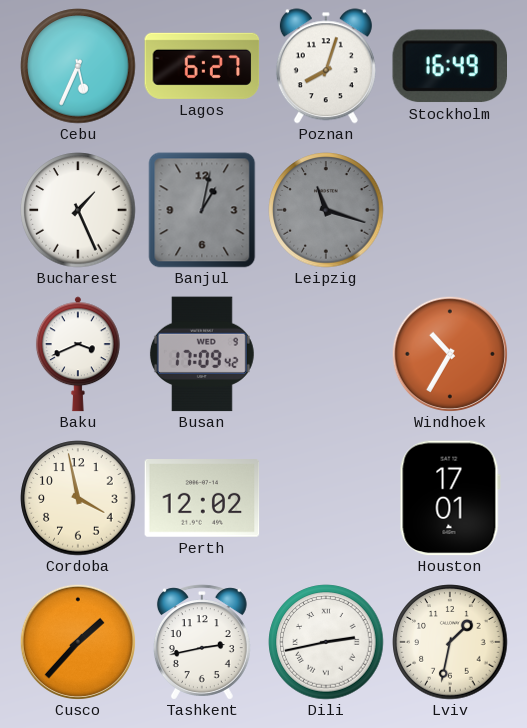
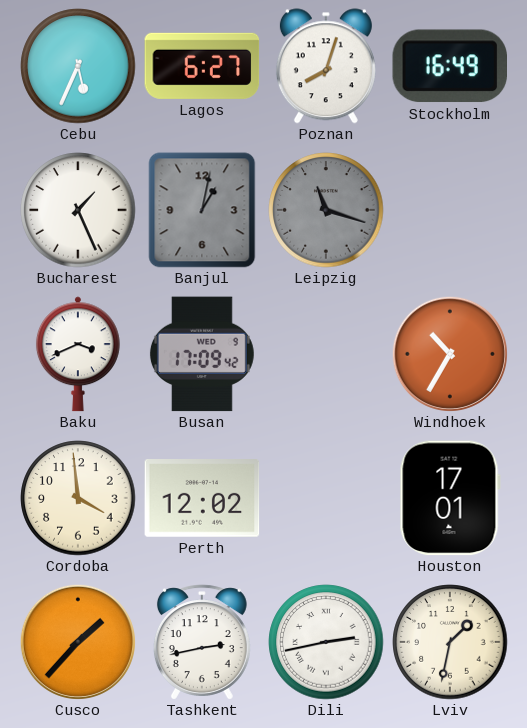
Cordoba: 3:58 -> 3:59 (78, 498)
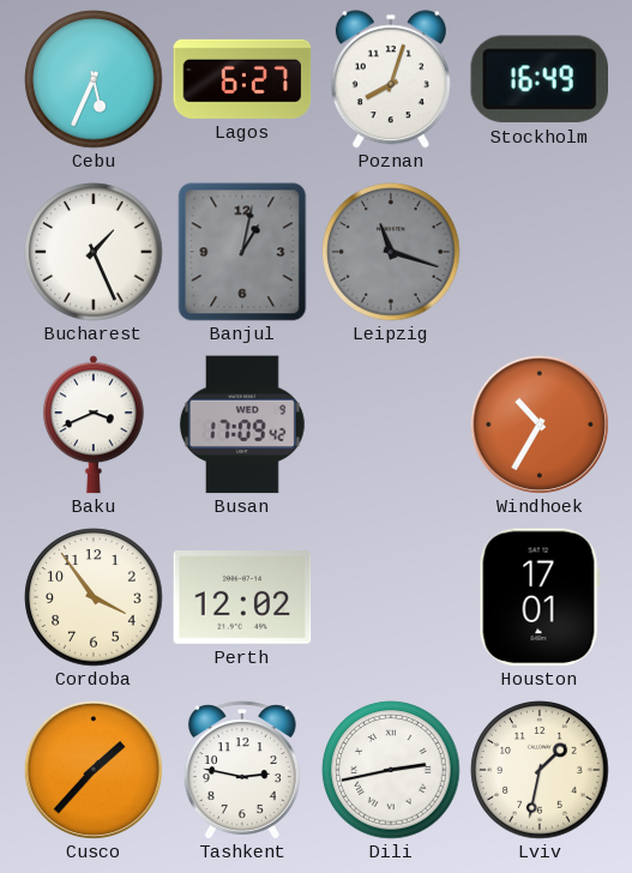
Cordoba: 3:59 -> 3:54 (94, 597)
Tashkent: 2:43 -> 2:47 (242, 770)
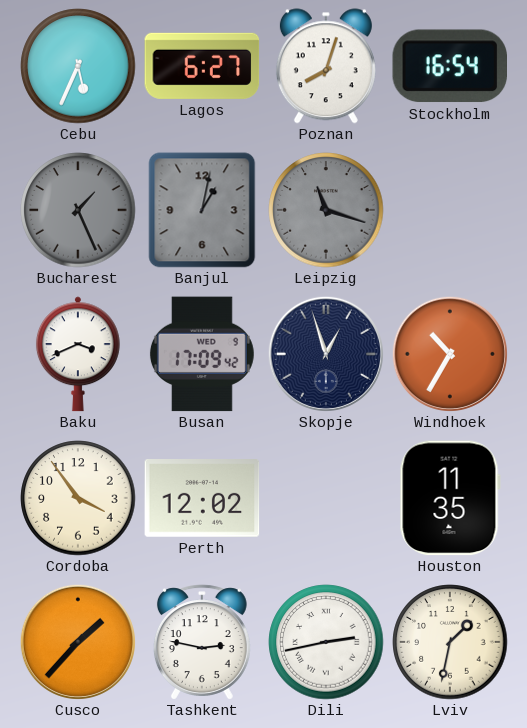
Stockholm: 16:49 -> 16:54 (449, 66)
Bucharest dial: white -> grey (78, 210)
Skopje: none -> 12:57 (326, 354)
Houston: 17:01 -> 11:35 (450, 498)
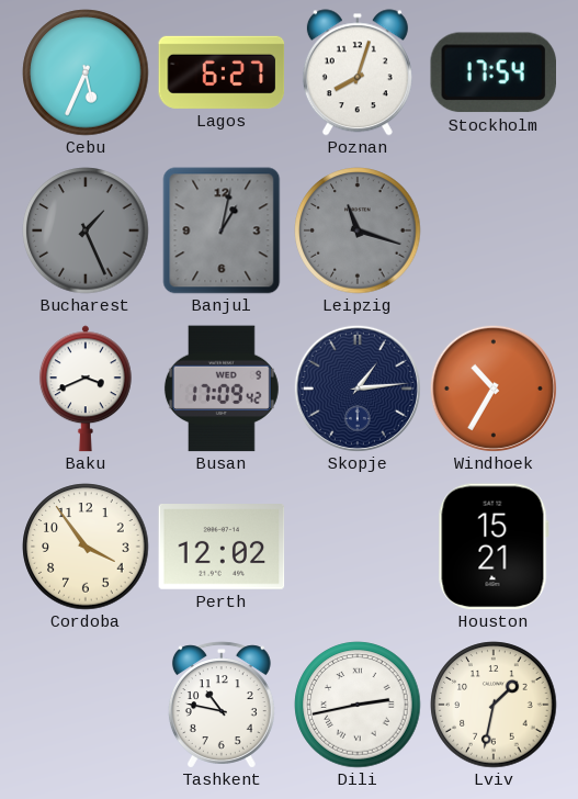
Stockholm: 16:54 -> 17:54 (492, 72)
Skopje: 12:57 -> 1:14 (358, 389)
Houston: 11:35 -> 15:21 (494, 547)
Cusco: 1:37 -> none (78, 642)
Tashkent: 2:47 -> 10:47 (222, 705)
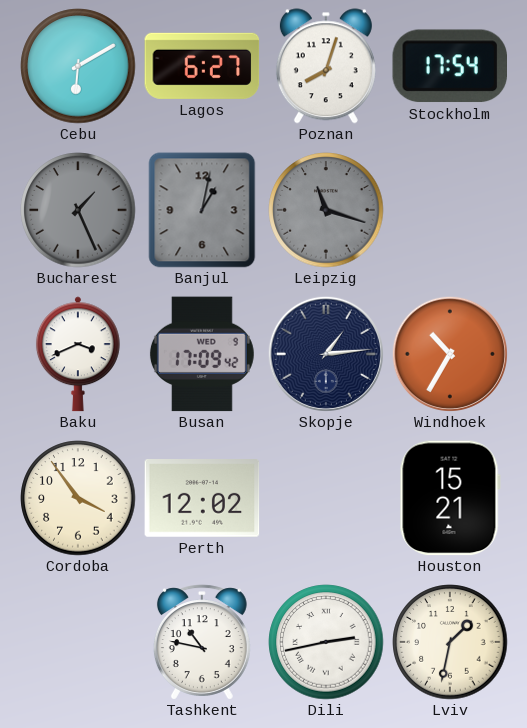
Cebu: 5:34 -> 6:10 (78, 66)
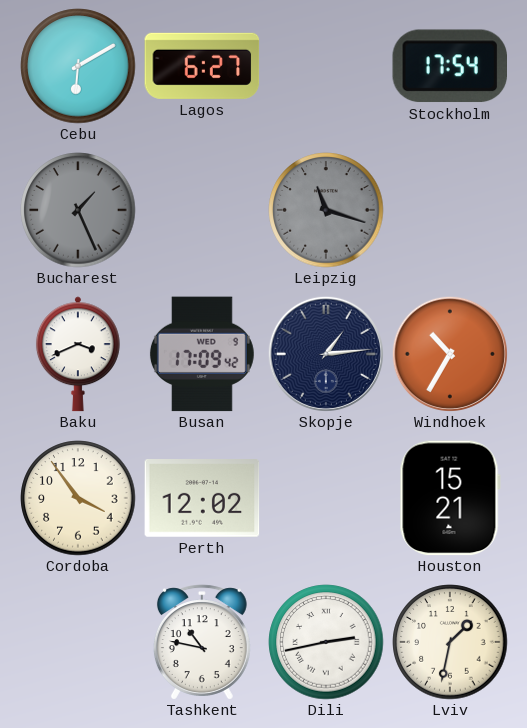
Poznan: 8:03 -> none (326, 66)
Banjul: 1:02 -> none (202, 210)
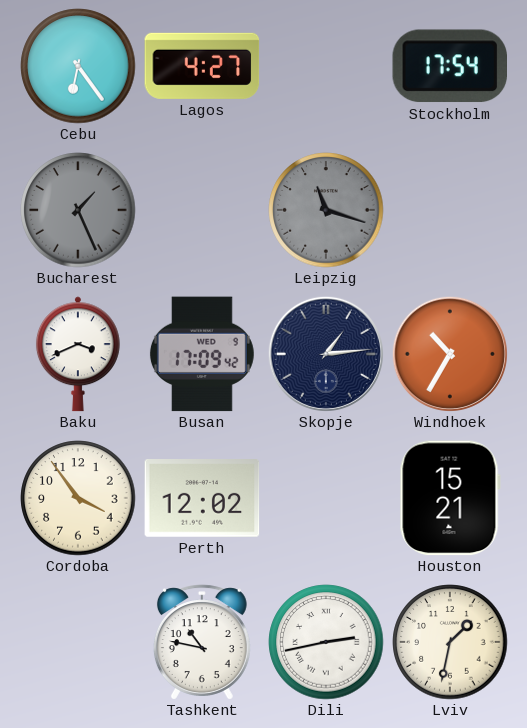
Cebu: 6:10 -> 6:24 (78, 66)
Lagos: 6:27 -> 4:27 (202, 66)
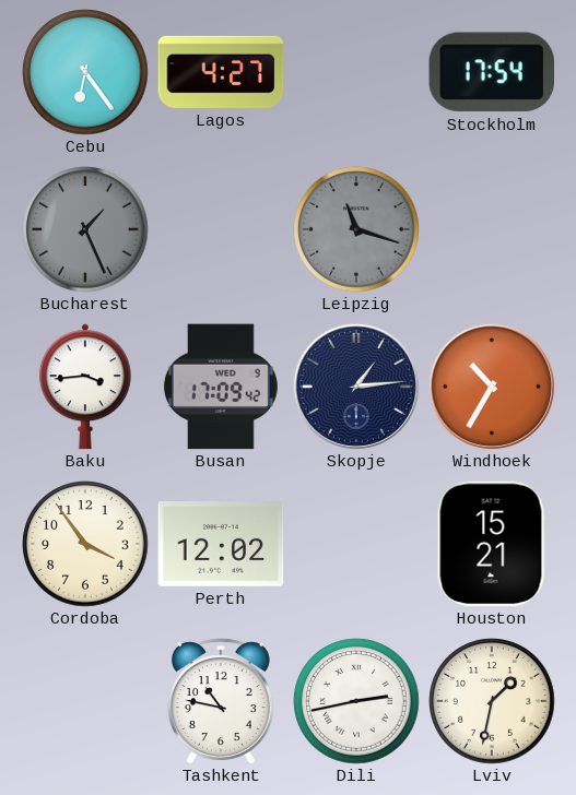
Baku: 3:41 -> 3:44 (85, 387)
